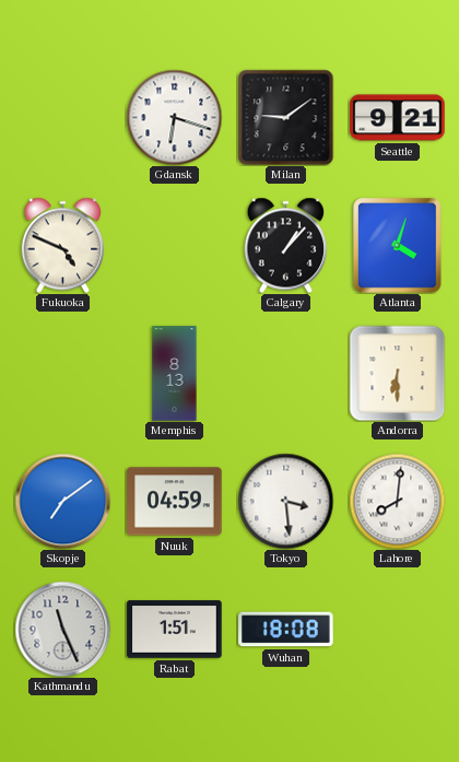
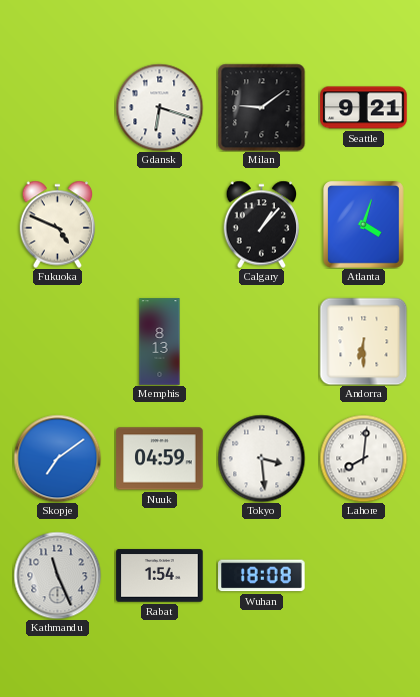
Rabat: 1:51 -> 1:54 (160, 576)
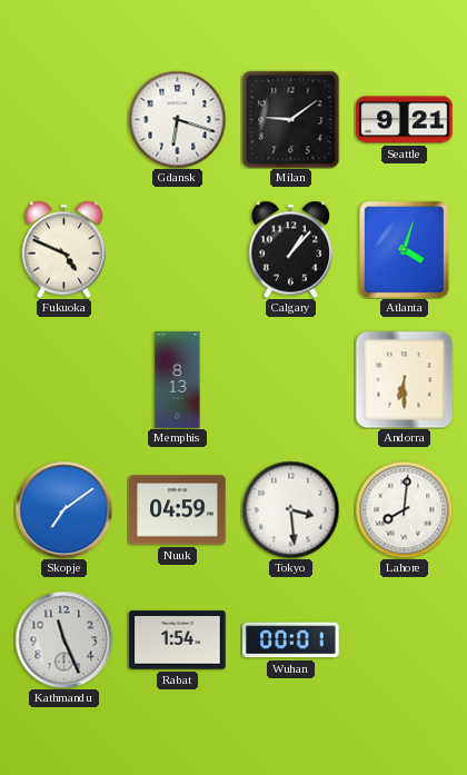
Wuhan: 18:08 -> 00:01 (291, 640)
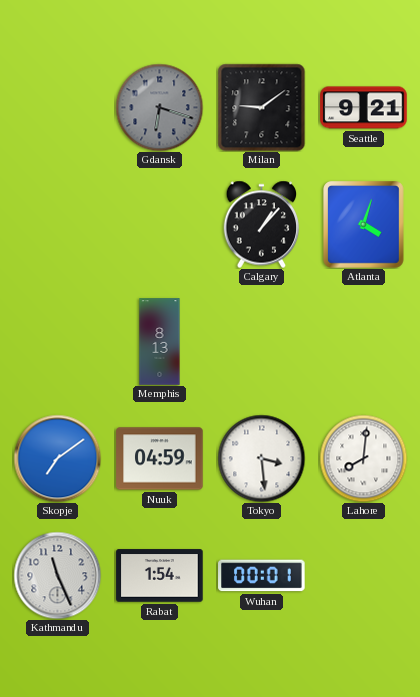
Gdansk dial: white -> grey (159, 107)
Fukuoka: 4:49 -> none (64, 249)
Andorra: 6:30 -> none (404, 379)
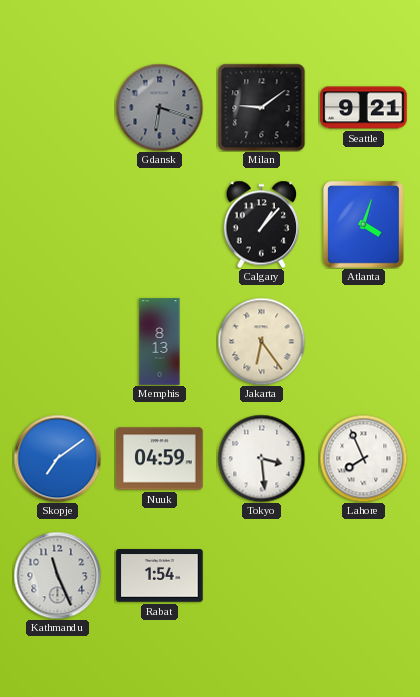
Jakarta: none -> 6:24 (261, 341)
Lahore: 8:01 -> 7:56 (363, 458)
Wuhan: 00:01 -> none (262, 576)
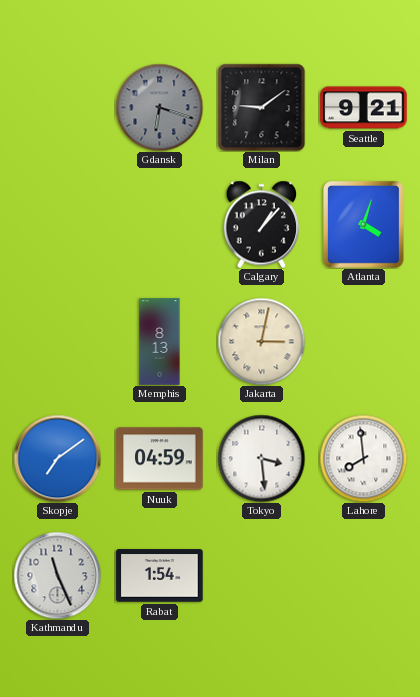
Jakarta: 6:24 -> 3:02 (261, 341)
Lahore: 7:56 -> 7:59 (363, 458)
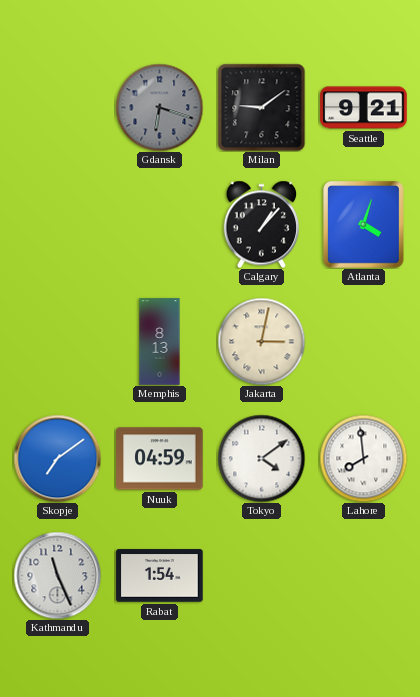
Tokyo: 3:29 -> 4:09 (261, 458)
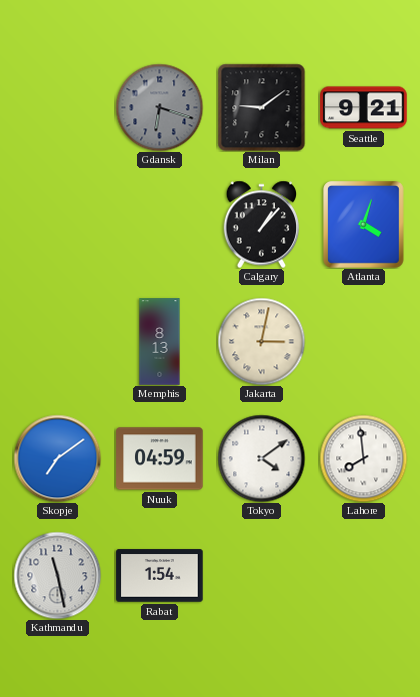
Kathmandu: 11:26 -> 11:28 (57, 575)
